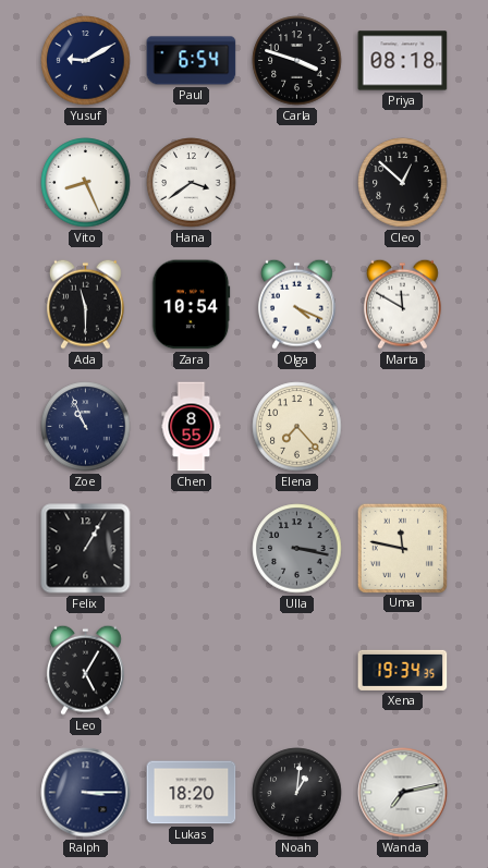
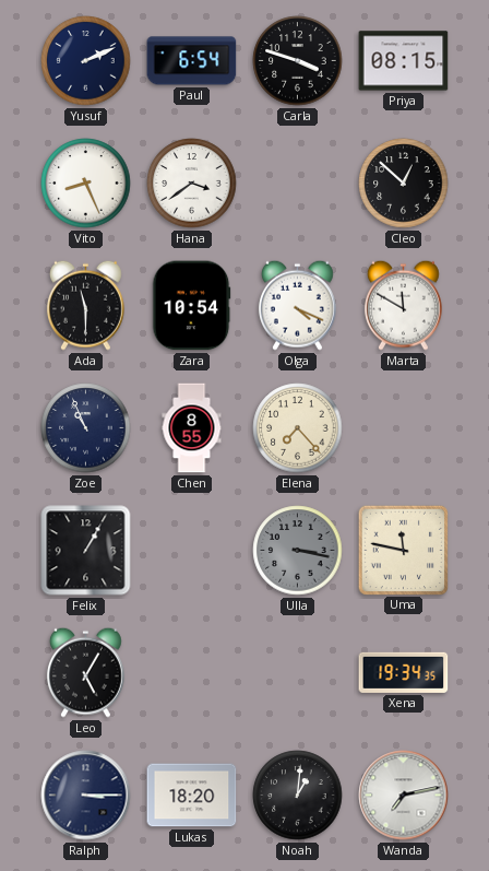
Yusuf: 9:10 -> 2:11 (86, 61)
Priya: 08:18 -> 08:15 (404, 61)
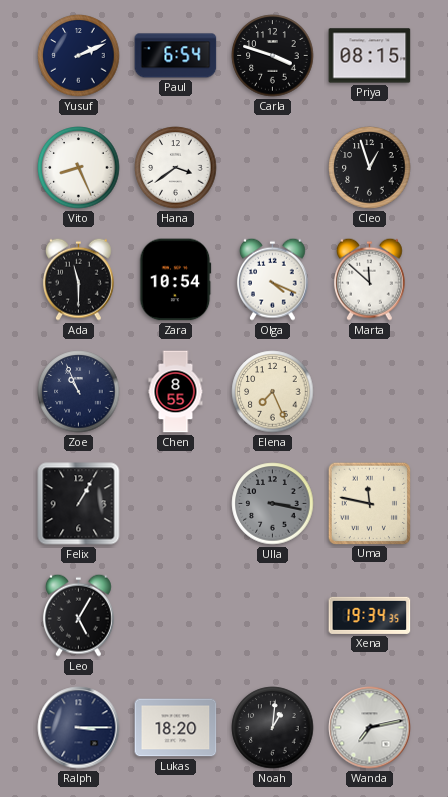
Cleo: 12:52 -> 12:57 (370, 168)
Marta: 11:50 -> 11:52 (369, 279)
Elena: 7:23 -> 7:26 (273, 392)
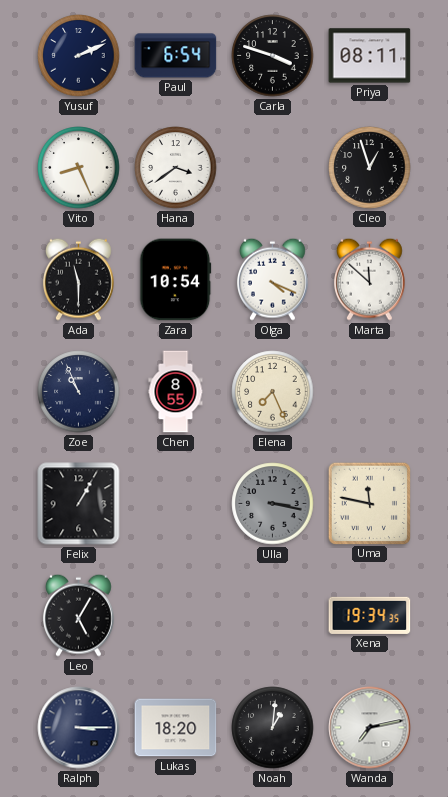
Priya: 08:15 -> 08:11 (370, 56)
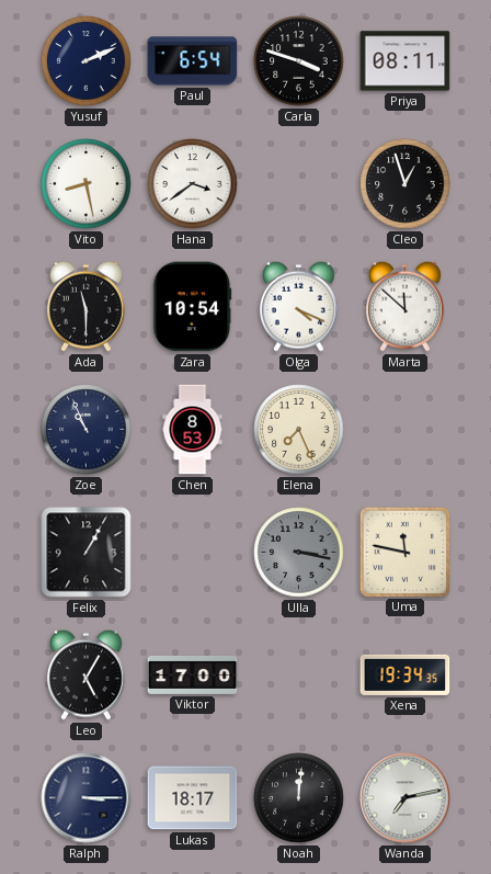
Vito: 8:26 -> 8:28 (87, 184)
Chen: 8:55 -> 8:53 (193, 430)
Viktor: none -> 17:00 (193, 674)
Lukas: 18:20 -> 18:17 (193, 798)
Noah: 1:01 -> 12:01 (299, 798)
